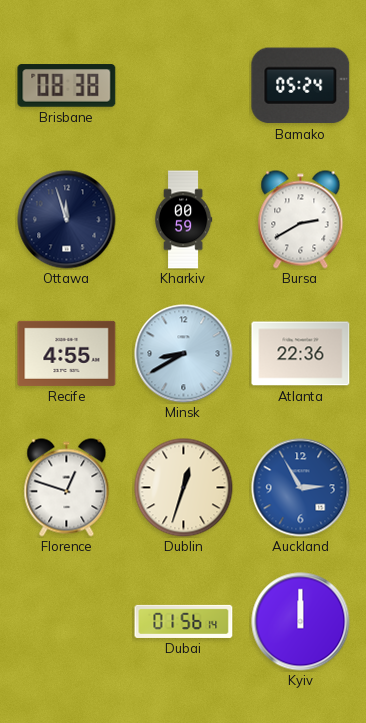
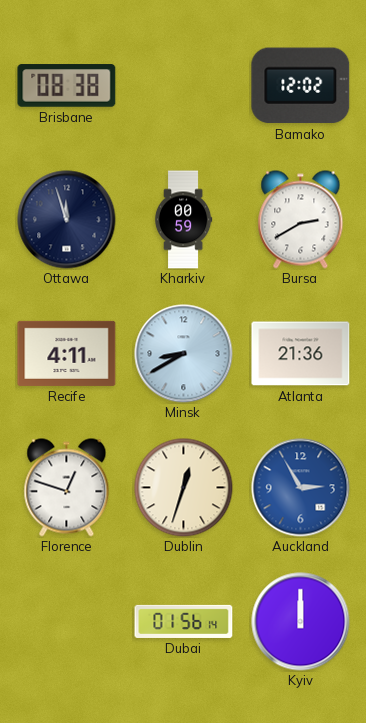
Bamako: 05:24 -> 12:02 (301, 86)
Recife: 4:55 -> 4:11 (67, 353)
Atlanta: 22:36 -> 21:36 (301, 354)
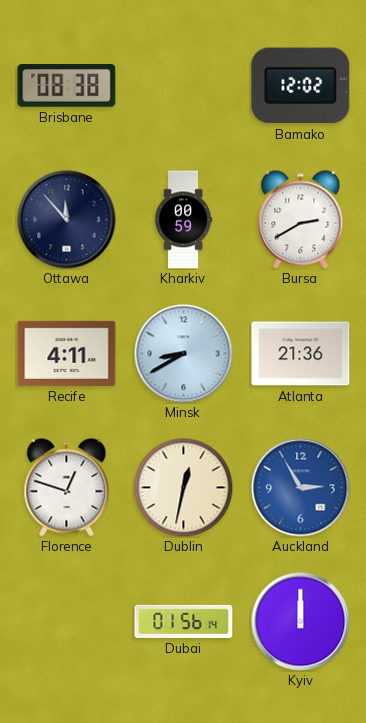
Ottawa: 11:57 -> 11:53 (67, 220)
Dublin: 12:33 -> 12:32 (184, 488)
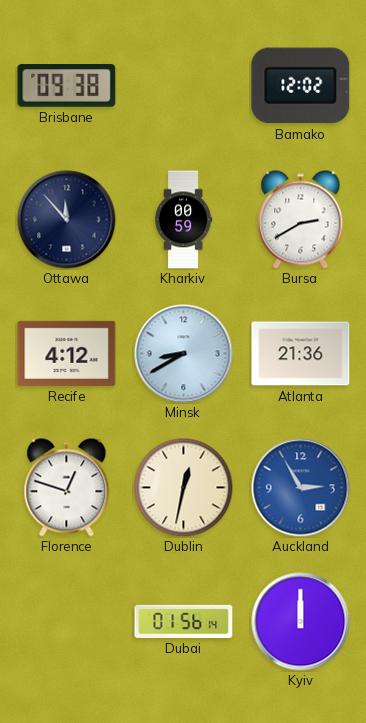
Brisbane: 08:38 -> 09:38 (67, 86)
Recife: 4:11 -> 4:12 (67, 353)
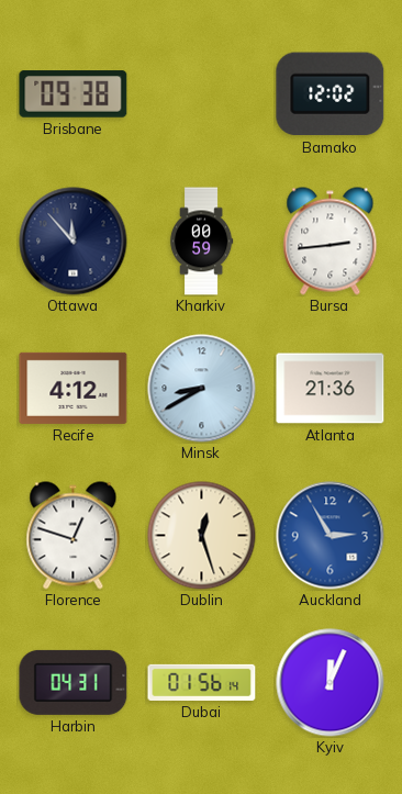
Bursa: 2:40 -> 2:44 (331, 242)
Dublin: 12:32 -> 12:27 (202, 536)
Harbin: none -> 04:31 (74, 682)
Kyiv: 12:00 -> 12:04 (331, 683)
